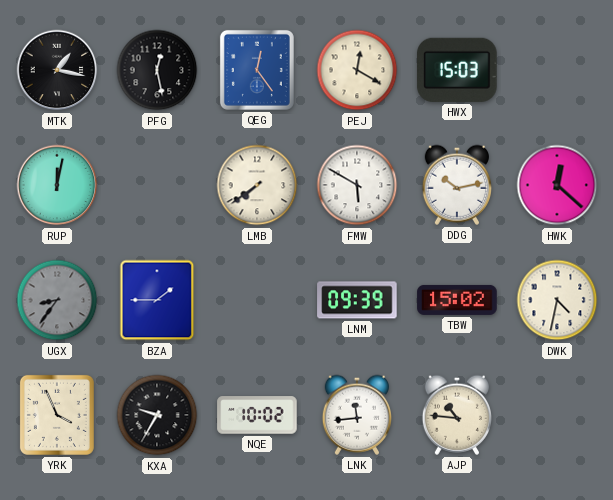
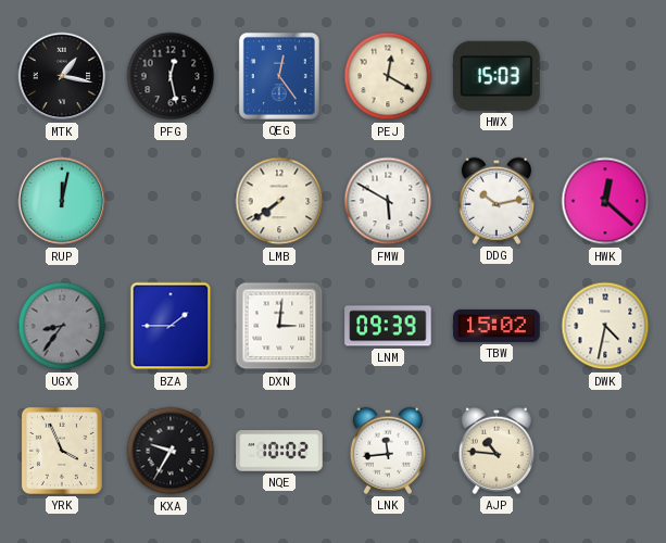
DXN: none -> 3:01 (279, 326)
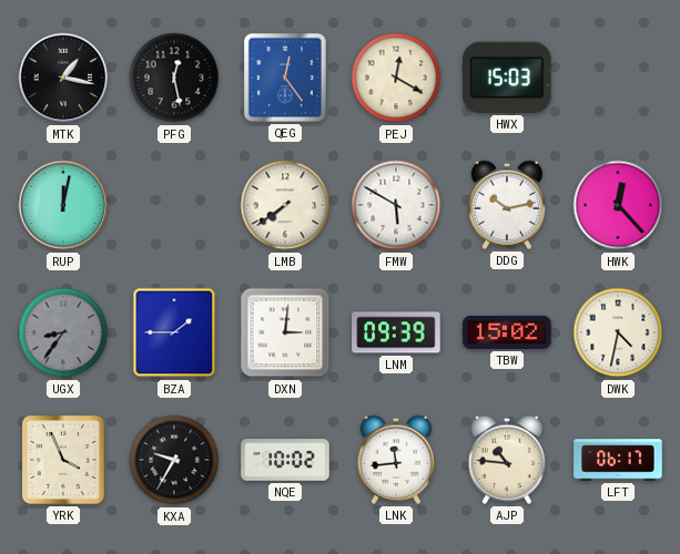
HWK: 12:22 -> 12:23 (618, 205)
LFT: none -> 06:17 (618, 460)
